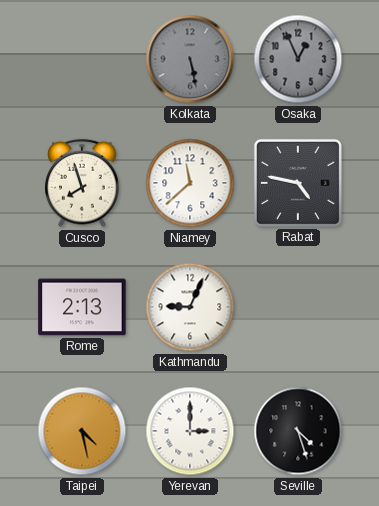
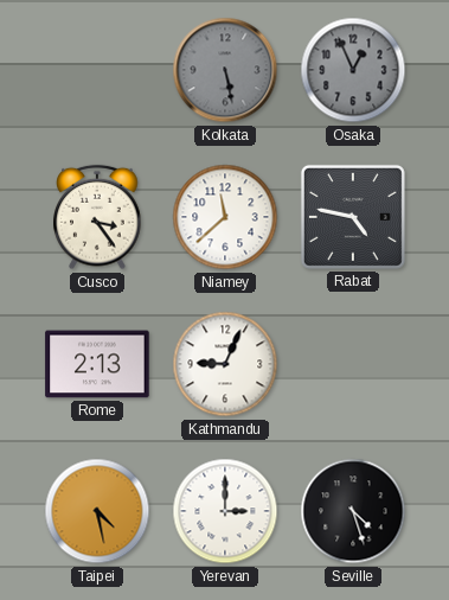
Cusco: 7:57 -> 3:24 (97, 217)
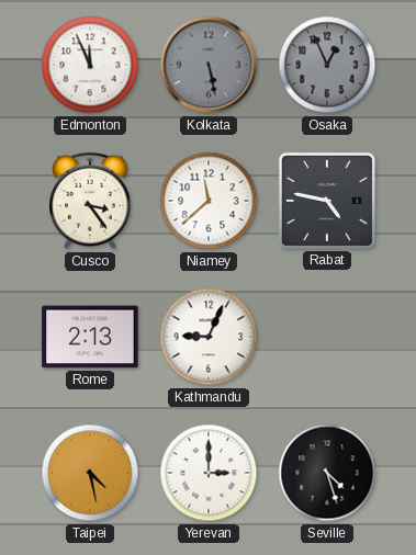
Edmonton: none -> 11:56 (90, 65)
